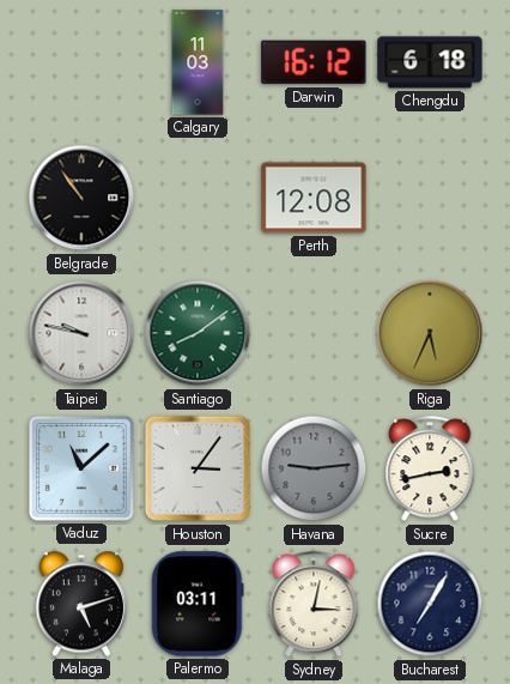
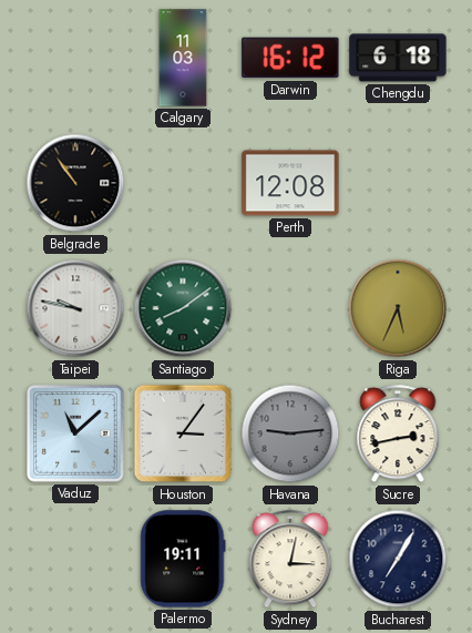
Malaga: 5:12 -> none (81, 604)
Palermo: 03:11 -> 19:11 (183, 559)
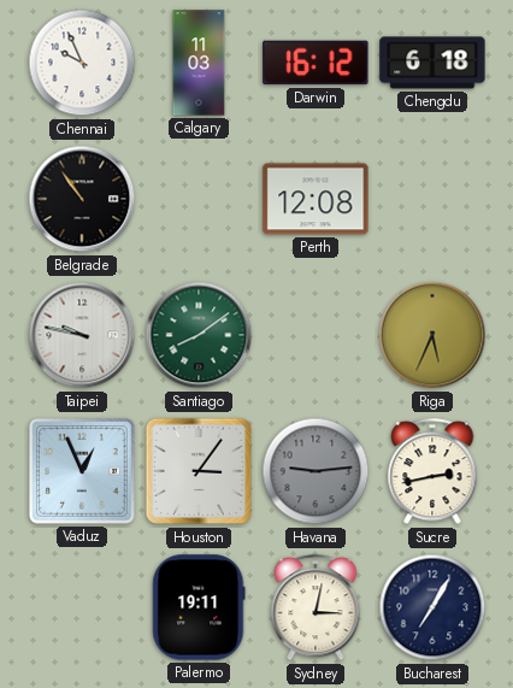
Chennai: none -> 9:56 (82, 63)
Vaduz: 11:08 -> 12:56 (82, 471)
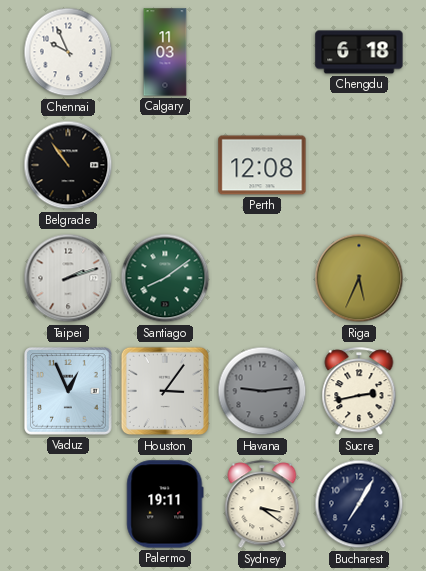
Darwin: 16:12 -> none (316, 63)
Taipei: 9:47 -> 2:12 (68, 278)
Sydney: 3:02 -> 3:21 (262, 505)
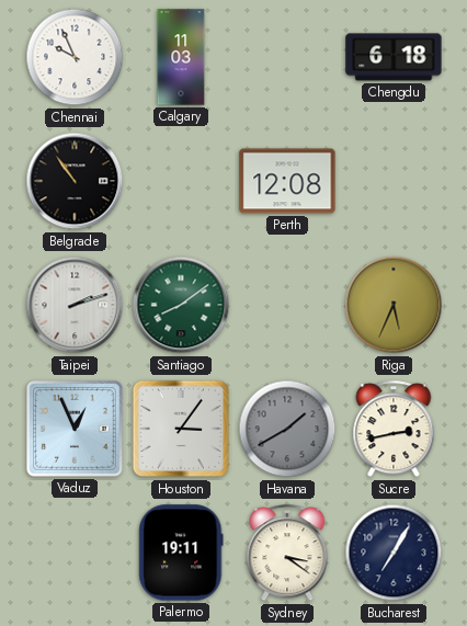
Havana: 9:14 -> 1:40 (287, 429)
